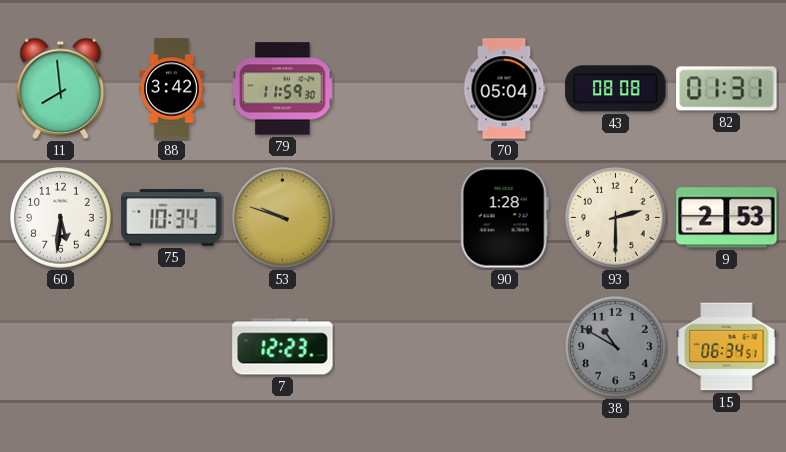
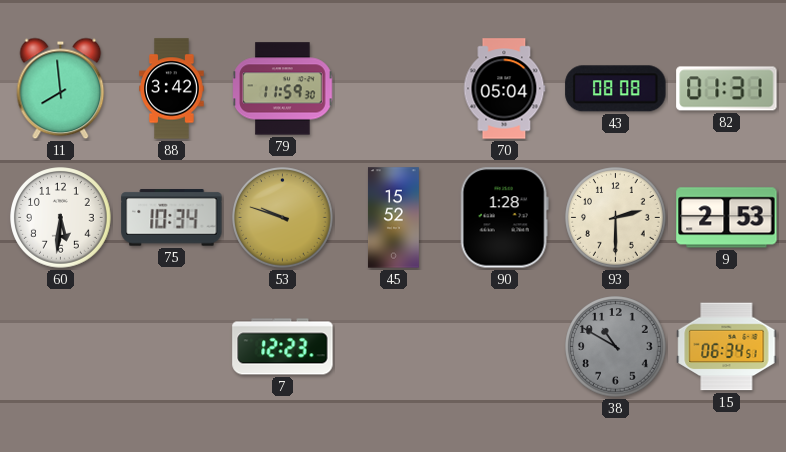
45: none -> 15:52 (393, 218)
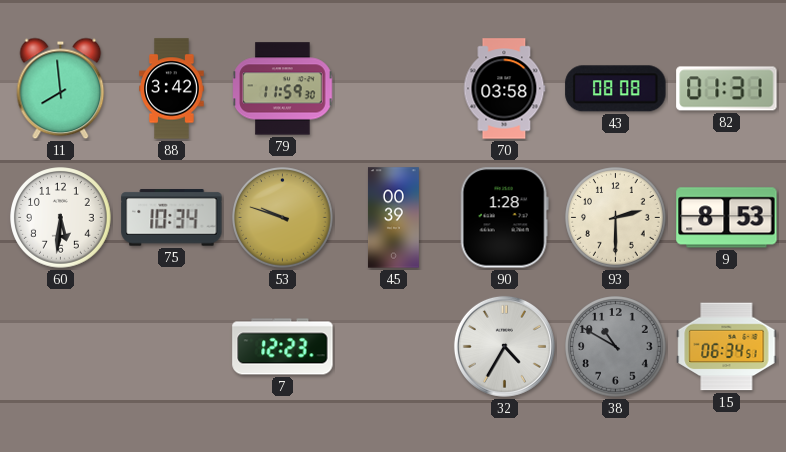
70: 05:04 -> 03:58 (504, 89)
45: 15:52 -> 00:39 (393, 218)
9: 2:53 -> 8:53 (727, 218)
32: none -> 4:35 (504, 346)
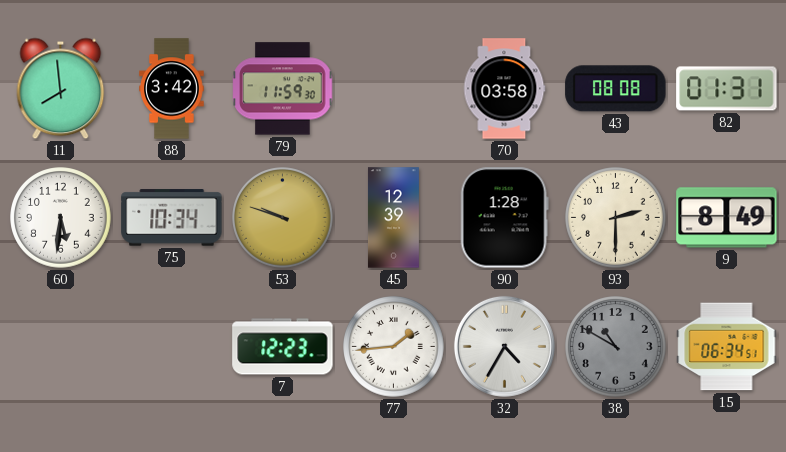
45: 00:39 -> 12:39 (393, 218)
9: 8:53 -> 8:49 (727, 218)
77: none -> 1:44 (394, 347)
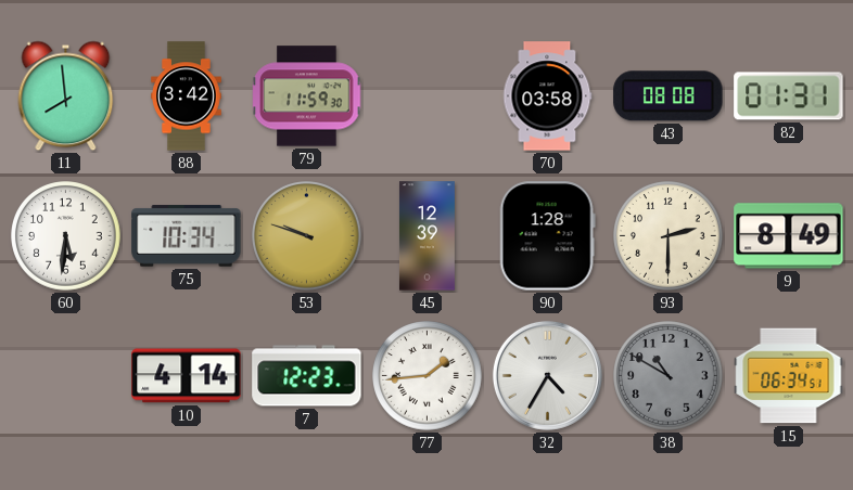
10: none -> 4:14 (187, 376)
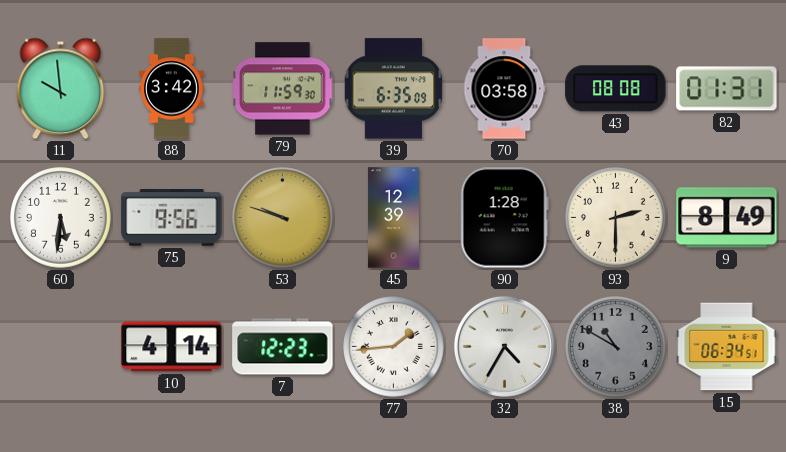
11: 7:59 -> 9:59 (61, 89)
39: none -> 6:35 (393, 89)
75: 10:34 -> 9:56 (172, 218)
